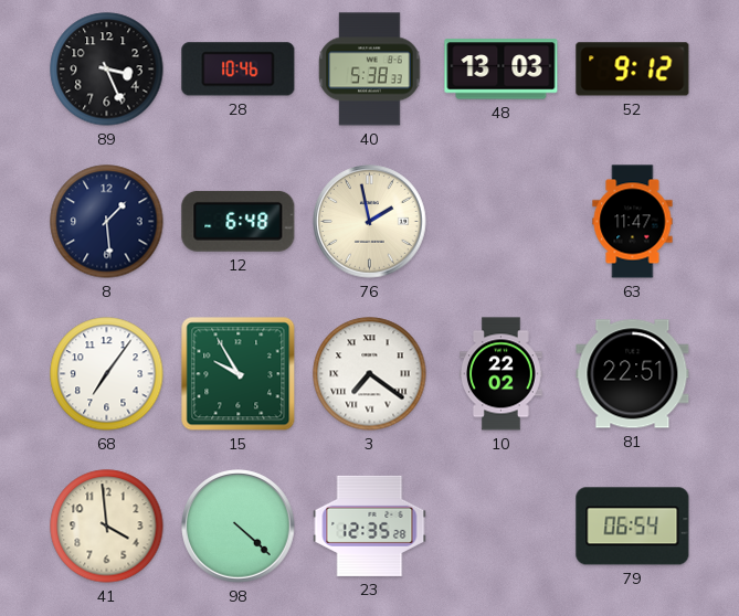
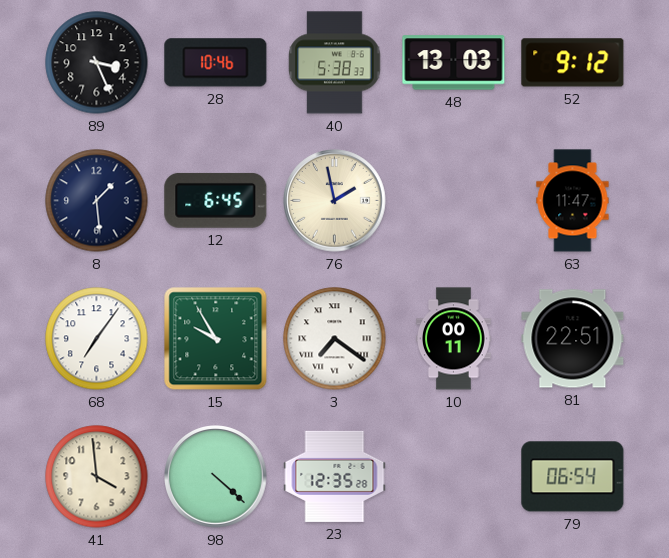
12: 6:48 -> 6:45 (216, 200)
10: 22:02 -> 00:11 (454, 339)
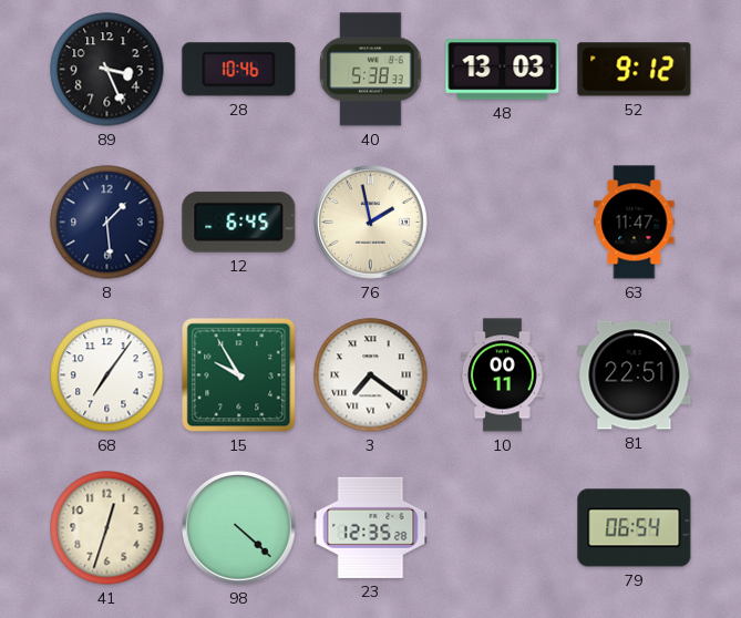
41: 3:59 -> 12:33 (107, 528)
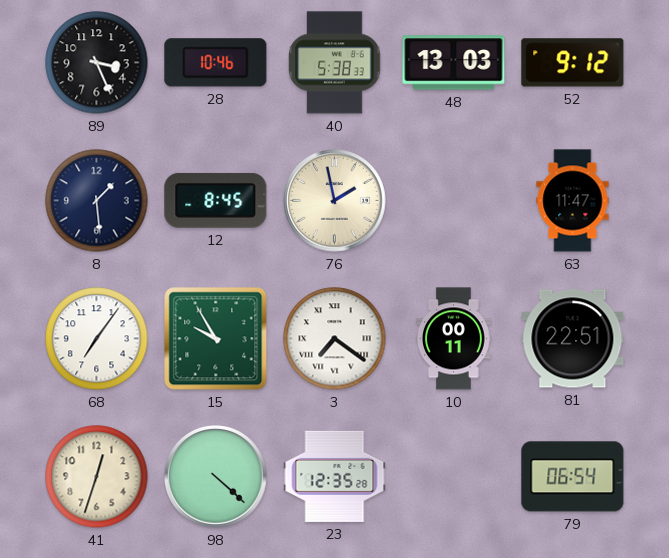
12: 6:45 -> 8:45 (216, 200)
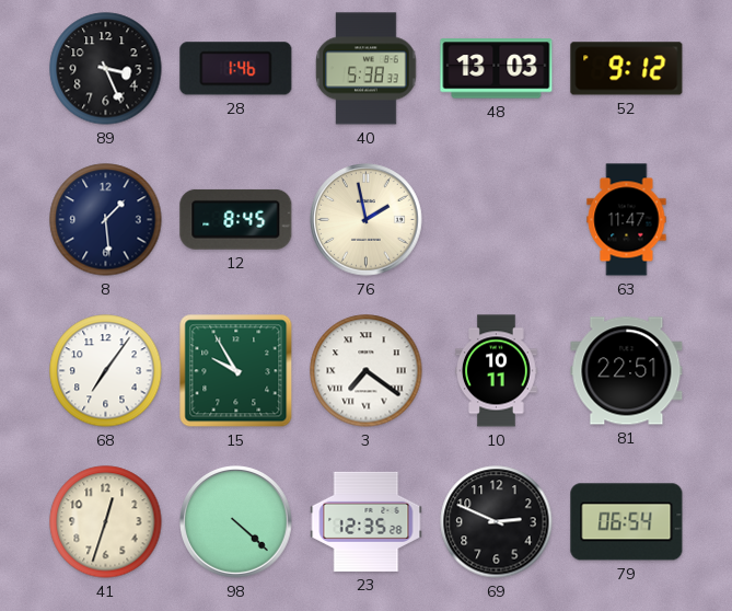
28: 10:46 -> 1:46 (236, 69)
10: 00:11 -> 10:11 (497, 371)
69: none -> 2:49 (497, 522)
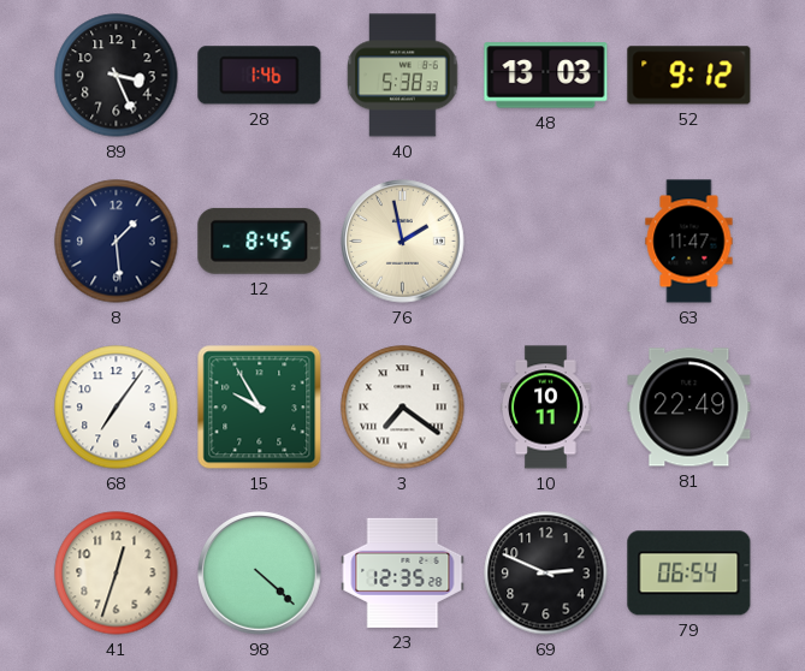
81: 22:51 -> 22:49 (689, 408)
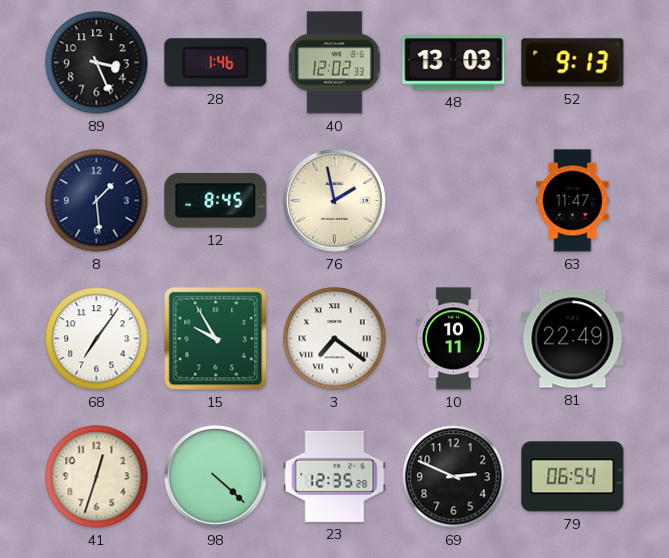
40: 5:38 -> 12:02 (335, 63)
52: 9:12 -> 9:13 (573, 63)
